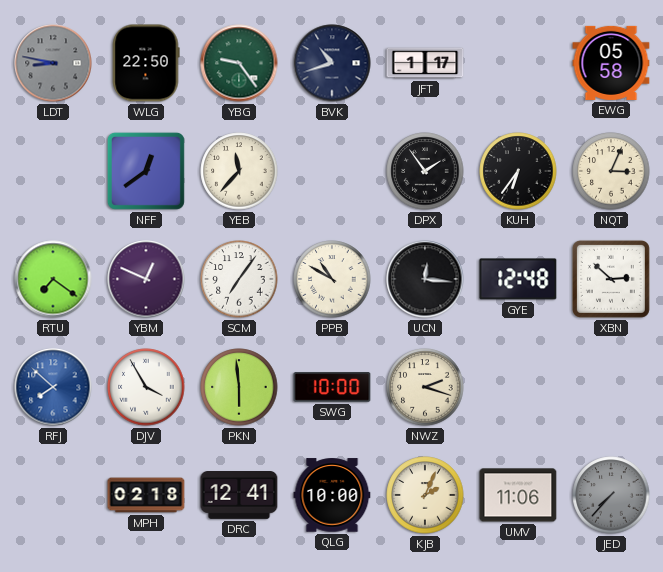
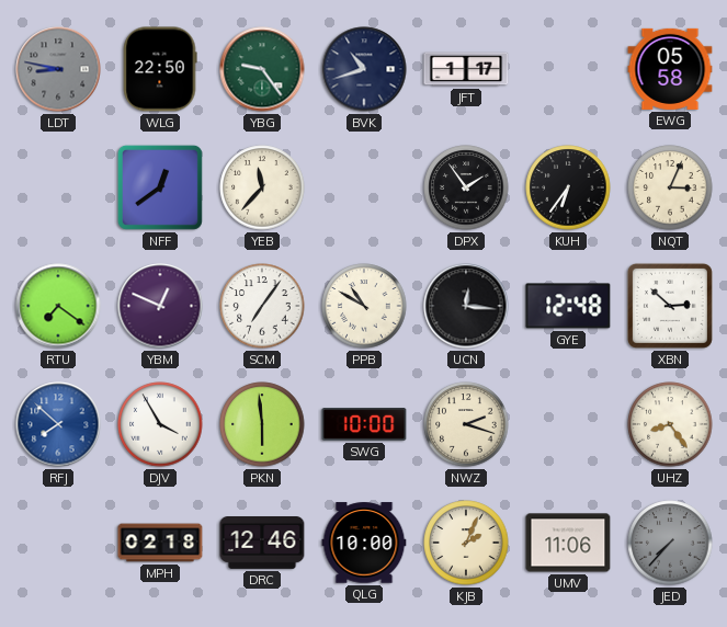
UHZ: none -> 8:24 (670, 424)
DRC: 12:41 -> 12:46 (262, 544)
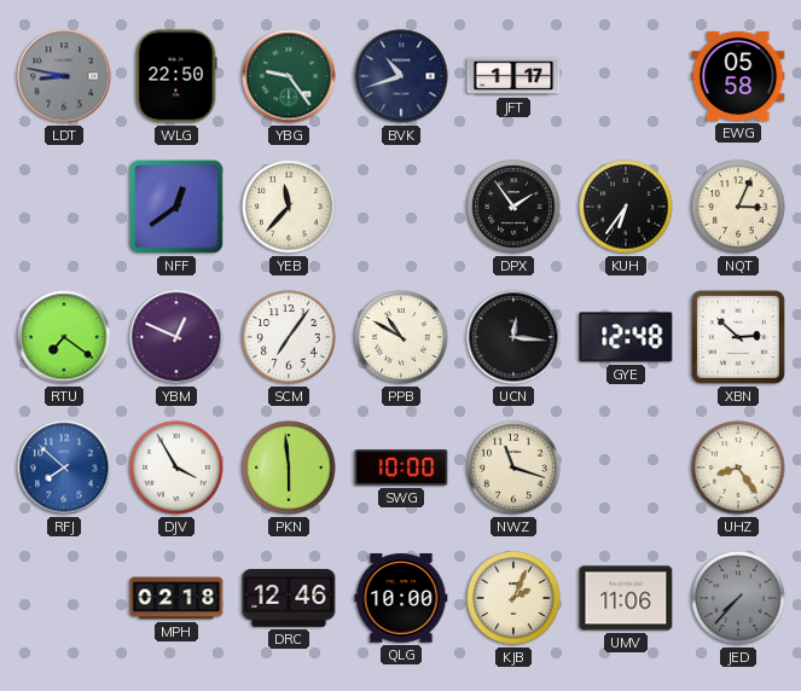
NWZ: 2:18 -> 11:18 (513, 468)
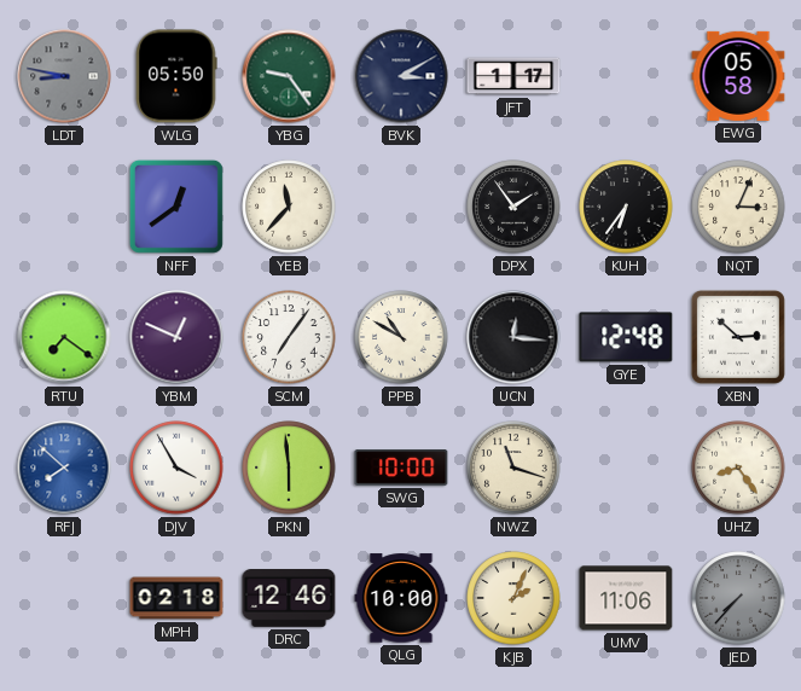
WLG: 22:50 -> 05:50 (176, 76)
BVK: 10:42 -> 3:10 (401, 76)
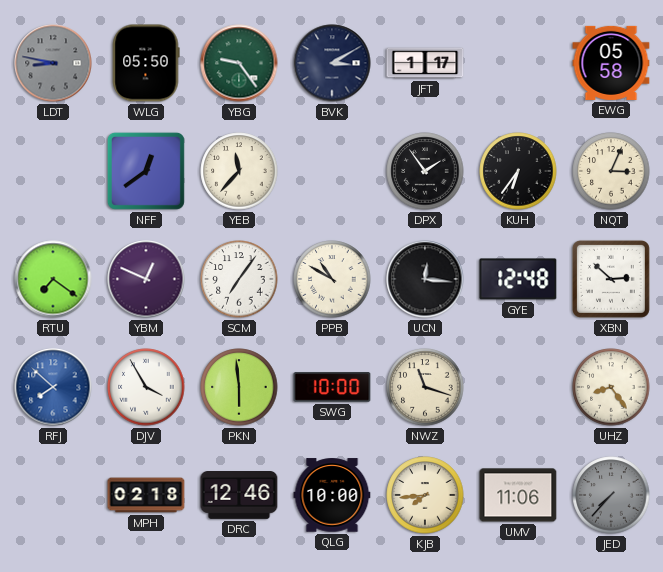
KJB: 2:04 -> 7:44 (425, 495)
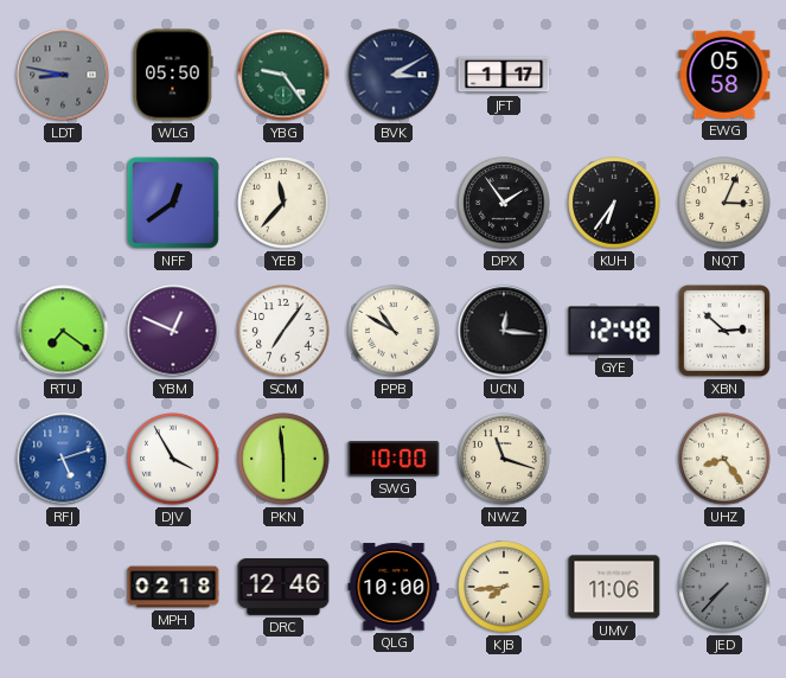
RFJ: 7:52 -> 5:12 (63, 459)
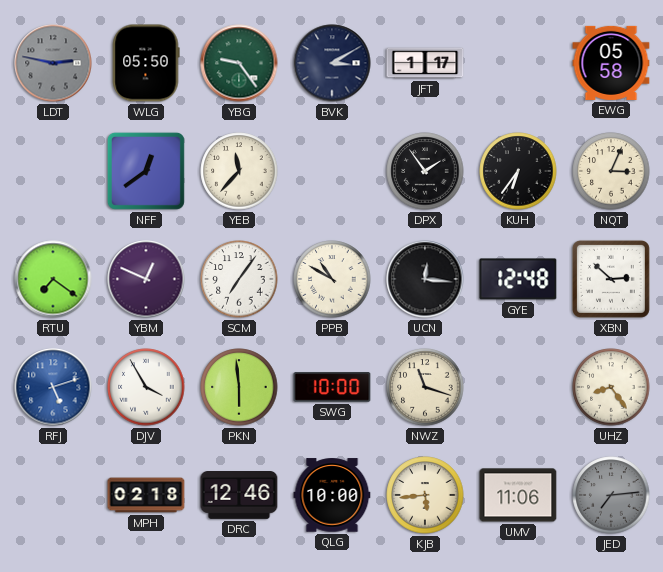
LDT: 8:47 -> 2:47 (53, 63)
KJB: 7:44 -> 5:44 (425, 495)
JED: 7:37 -> 7:14 (611, 495)
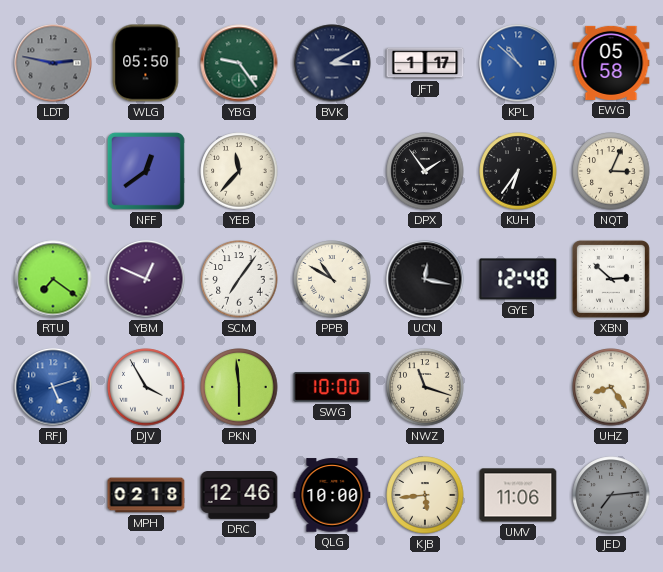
KPL: none -> 10:52 (518, 63)
UCN: 12:16 -> 12:17 (425, 279)
